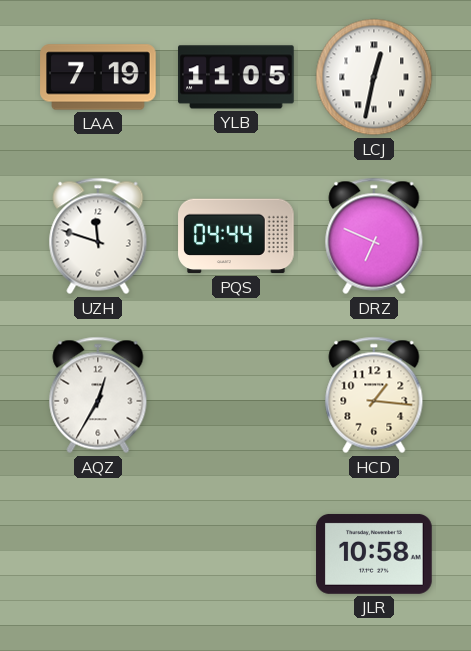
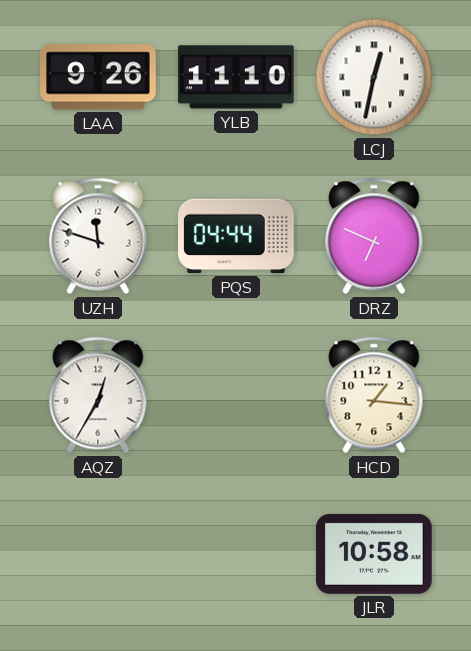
LAA: 7:19 -> 9:26 (98, 77)
YLB: 11:05 -> 11:10 (236, 77)
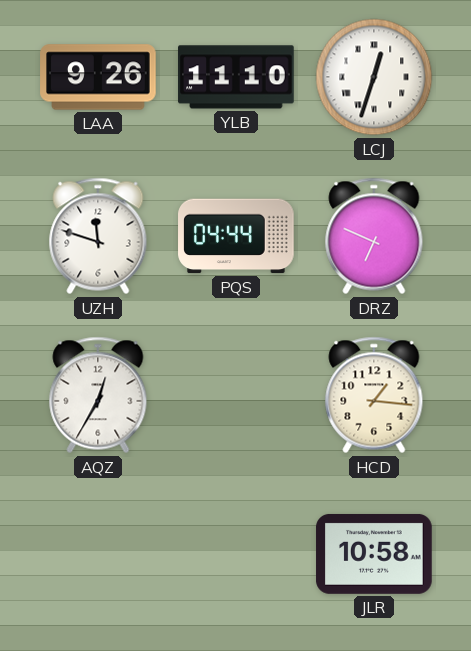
LCJ: 12:32 -> 12:33 (374, 77)
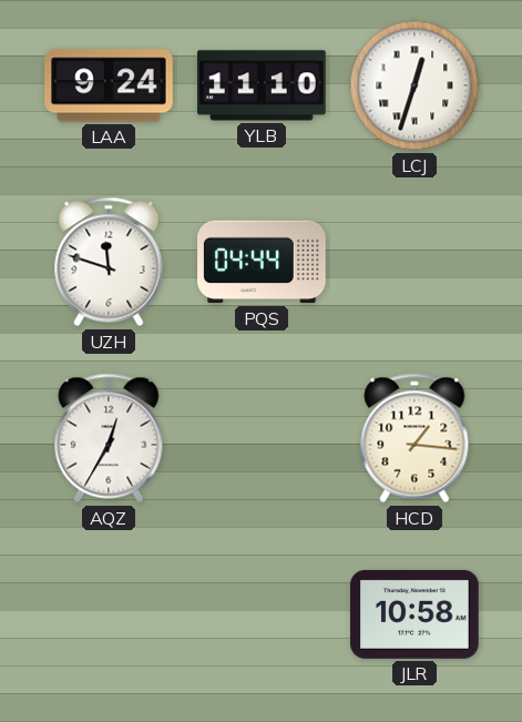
LAA: 9:26 -> 9:24 (109, 85)
DRZ: 6:49 -> none (374, 236)
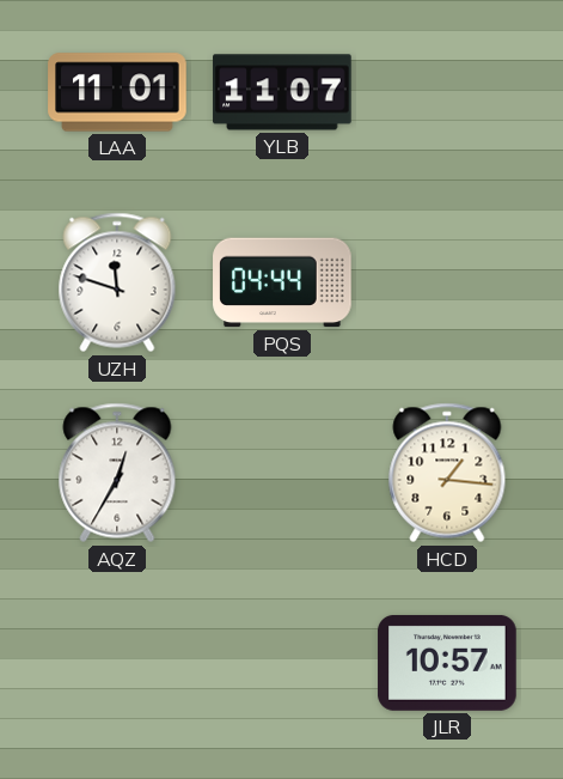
LAA: 9:24 -> 11:01 (117, 92)
YLB: 11:10 -> 11:07 (282, 92)
LCJ: 12:33 -> none (414, 85)
JLR: 10:58 -> 10:57 (447, 663)
